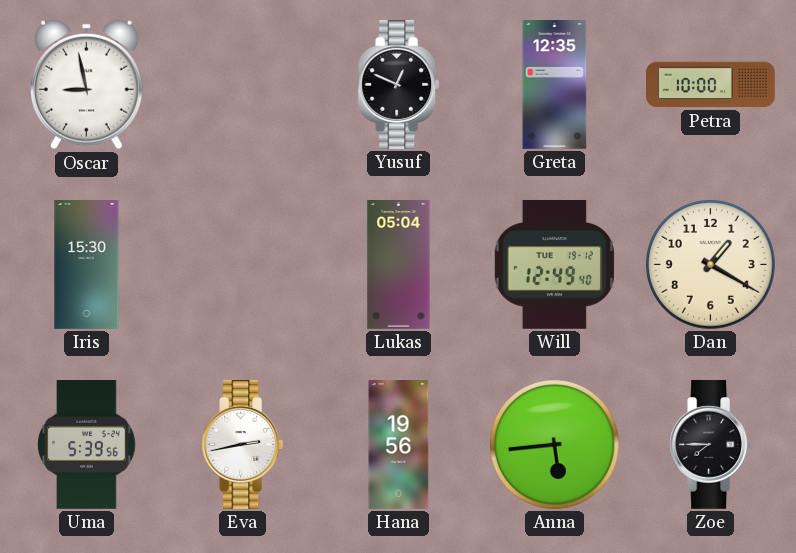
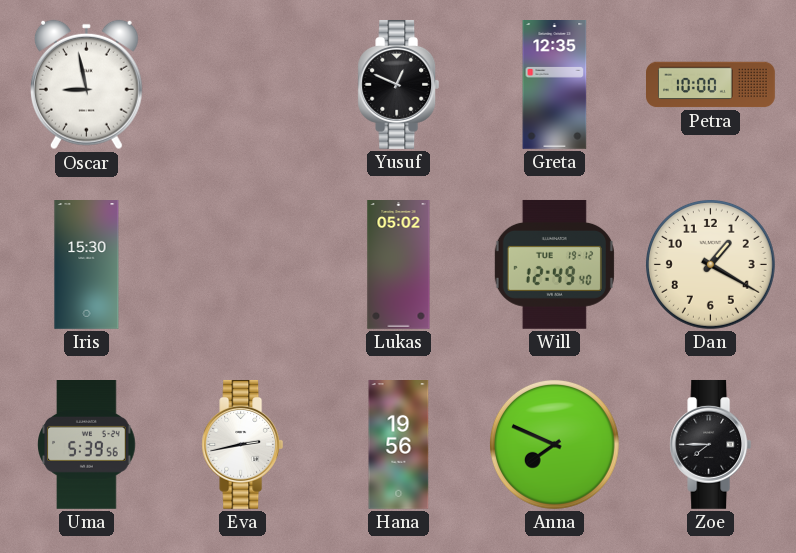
Lukas: 05:04 -> 05:02 (399, 265)
Anna: 5:44 -> 7:49 (554, 444)
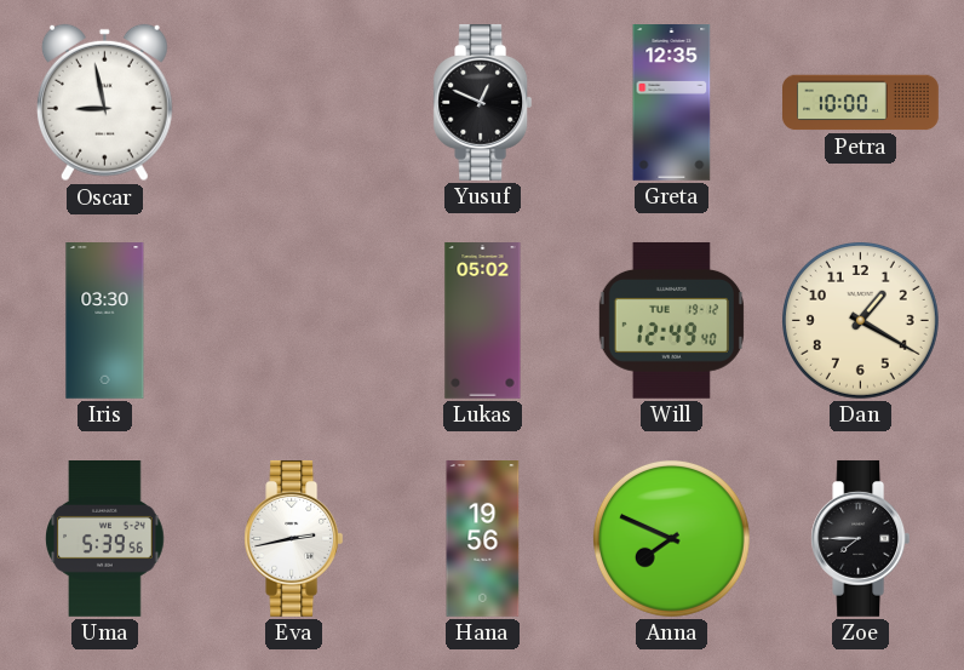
Iris: 15:30 -> 03:30 (105, 321)
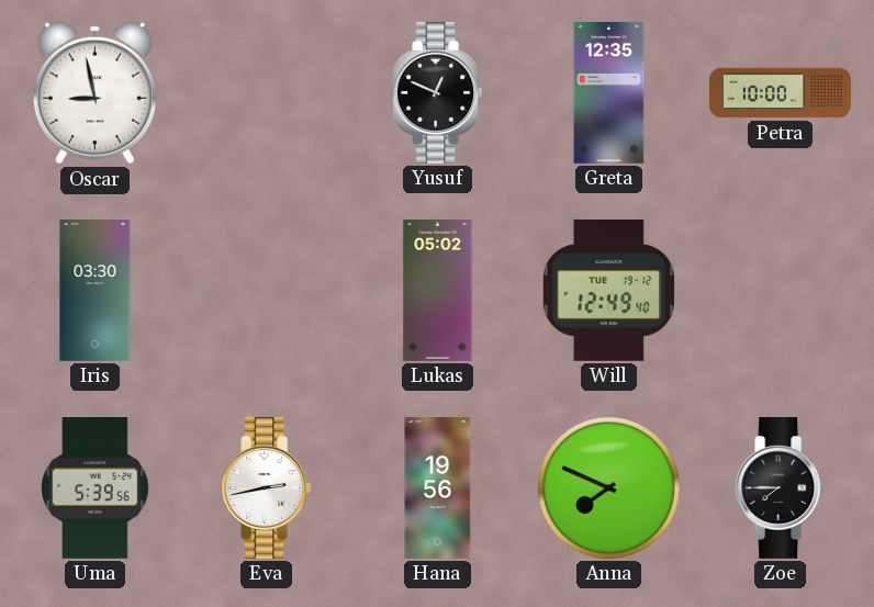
Dan: 1:20 -> none (860, 320)
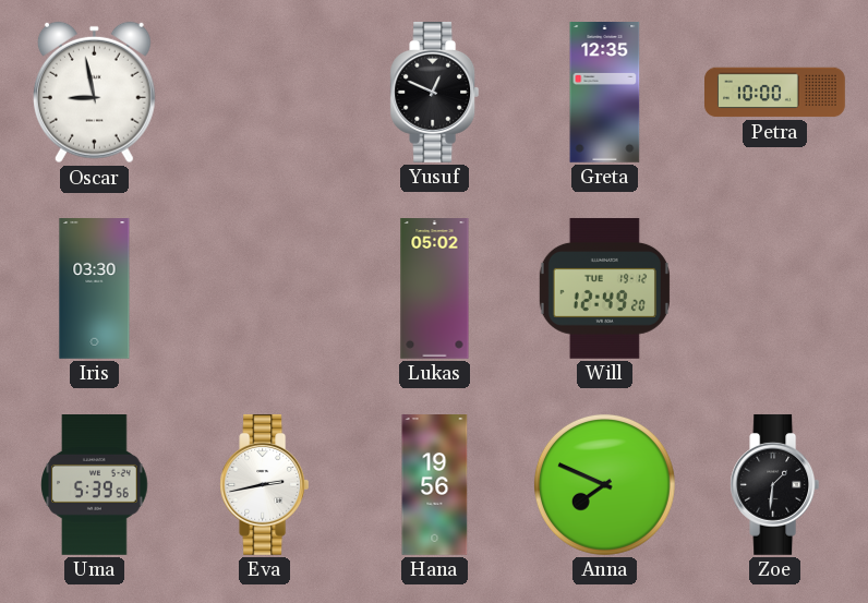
Will: 12:49:40 -> 12:49:20 (604, 288)
Zoe: 7:45 -> 1:31 (775, 484)
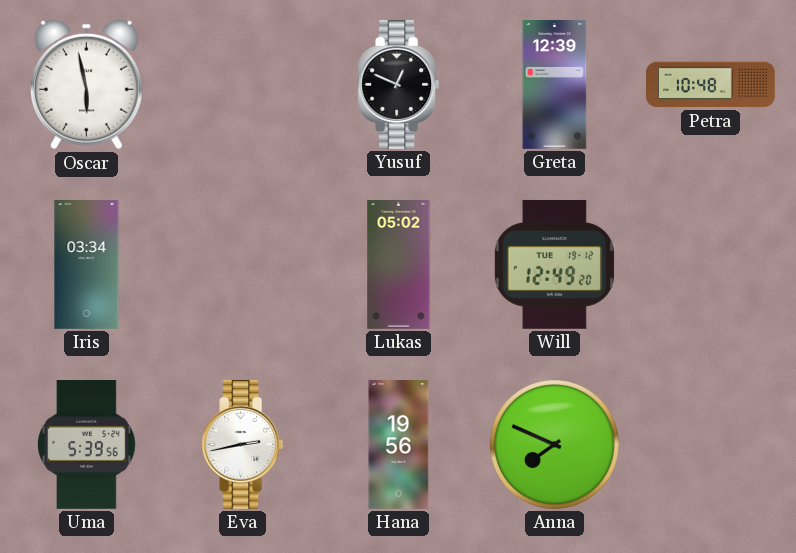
Oscar: 8:58 -> 5:58 (86, 85)
Greta: 12:35 -> 12:39 (555, 85)
Petra: 10:00 -> 10:48 (711, 85)
Iris: 03:30 -> 03:34 (87, 265)
Zoe: 1:31 -> none (775, 484)
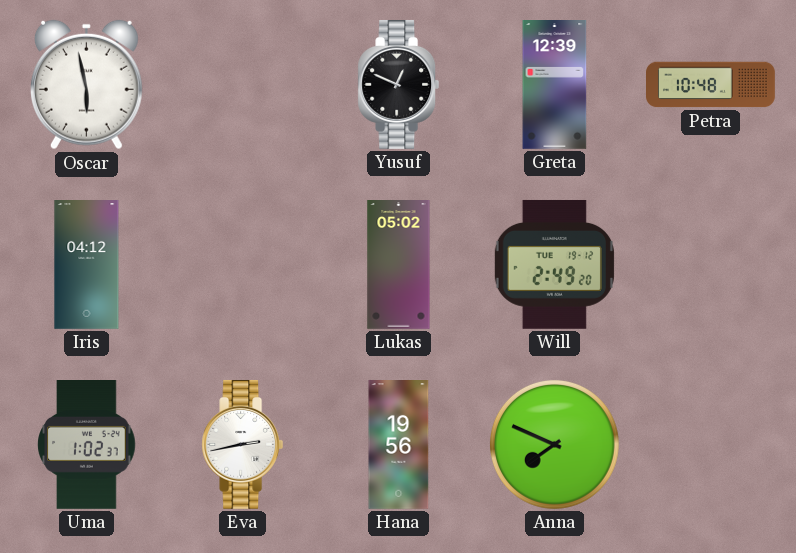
Iris: 03:34 -> 04:12 (87, 265)
Will: 12:49 -> 2:49 (554, 264)
Uma: 5:39 -> 1:02 (87, 445)
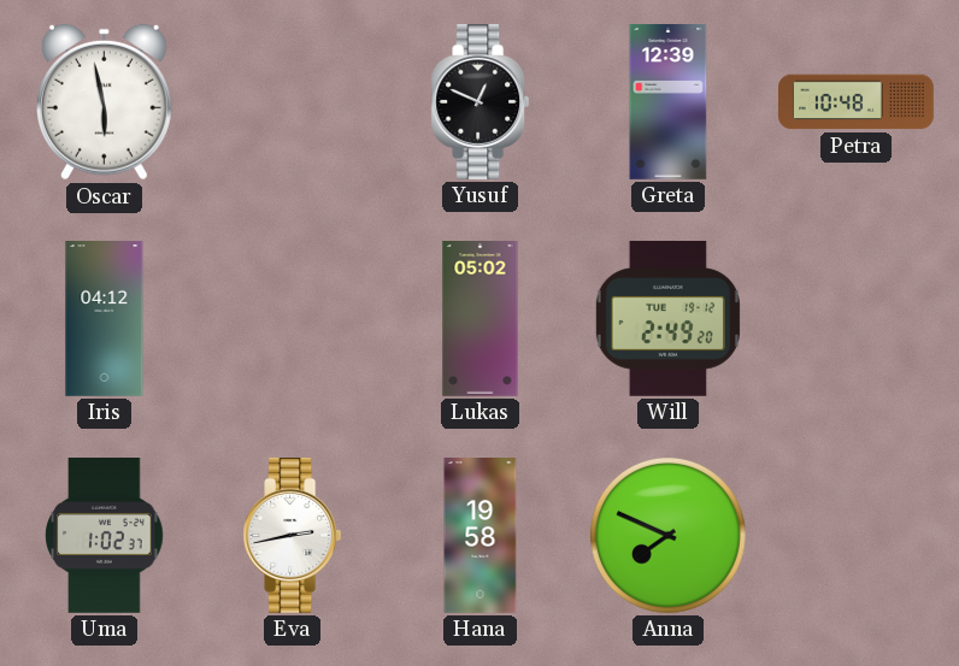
Hana: 19:56 -> 19:58 (481, 536)
